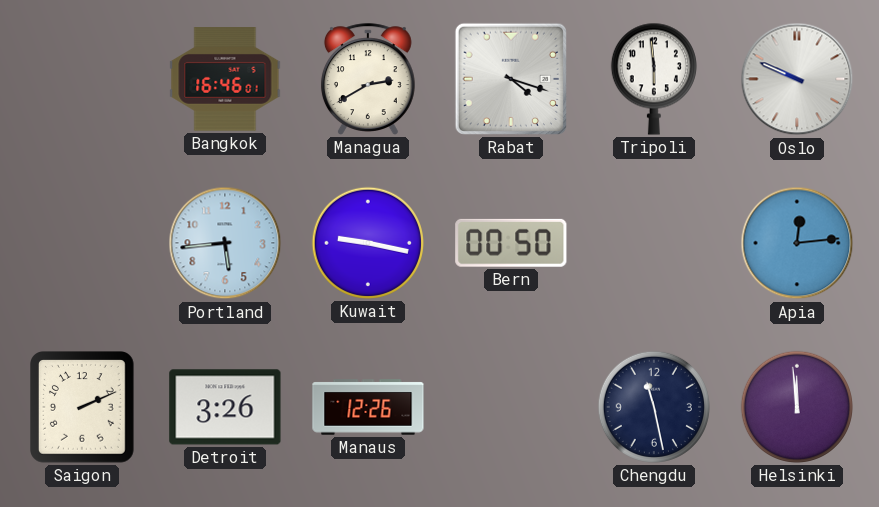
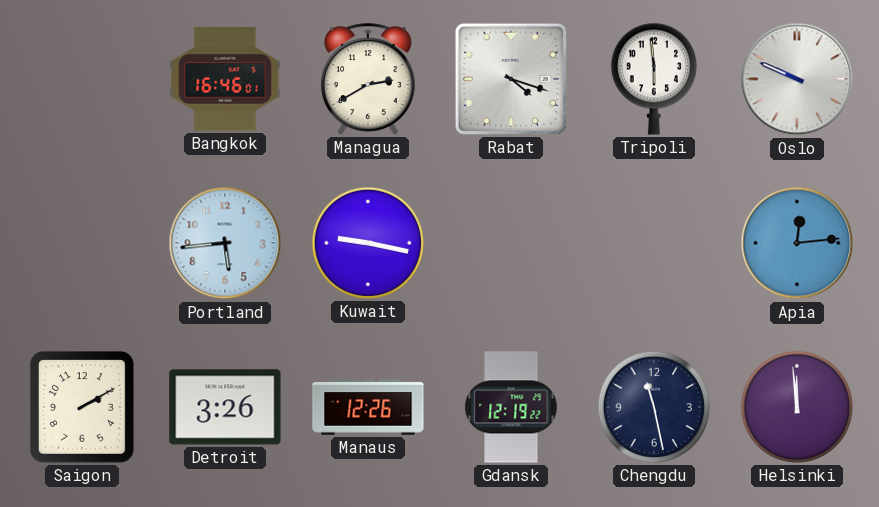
Bern: 00:50 -> none (511, 243)
Saigon: 2:11 -> 2:10 (83, 408)
Gdansk: none -> 12:19 (511, 407)
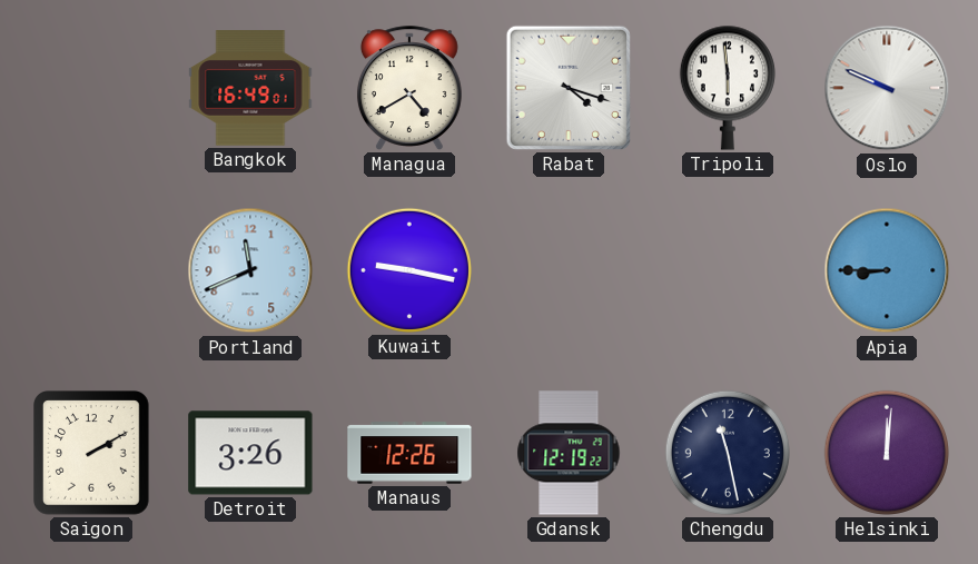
Bangkok: 16:46 -> 16:49 (250, 88)
Managua: 2:40 -> 4:40 (409, 88)
Portland: 5:44 -> 11:41 (250, 270)
Apia: 12:14 -> 8:45 (887, 270)
Helsinki: 11:59 -> 12:01 (887, 453)
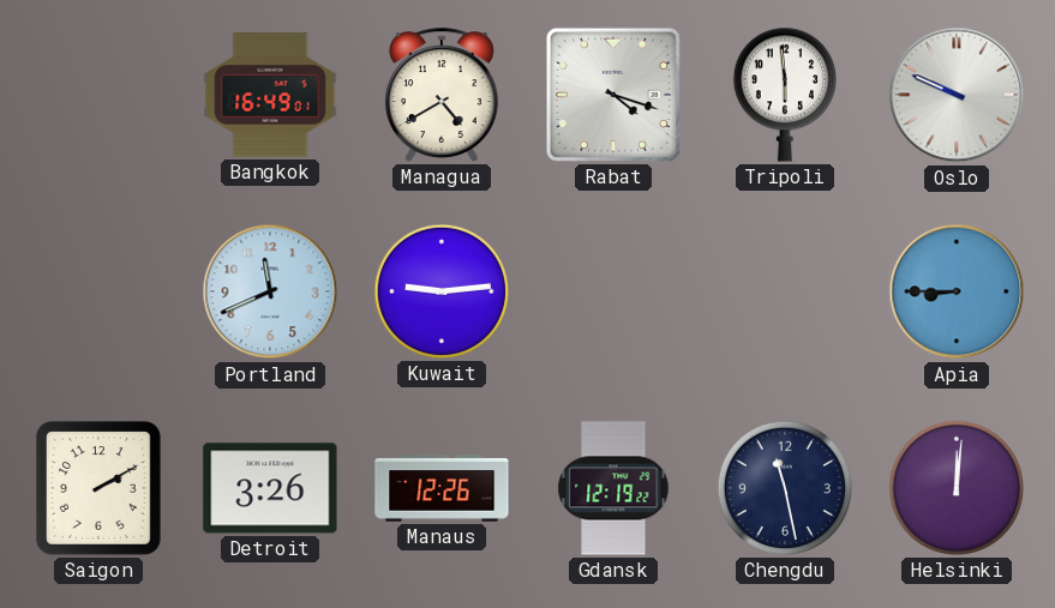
Kuwait: 9:17 -> 9:14 (442, 291)
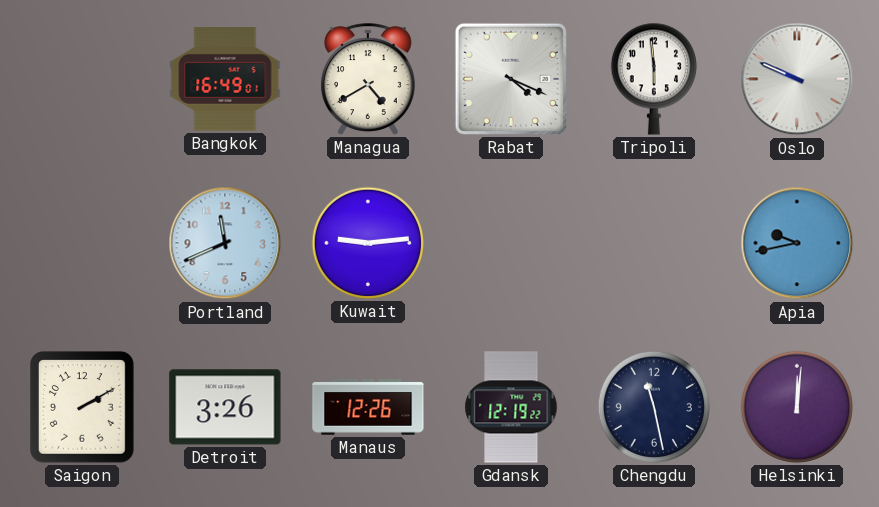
Rabat: 4:18 -> 4:19 (511, 79)
Apia: 8:45 -> 9:43 (797, 243)
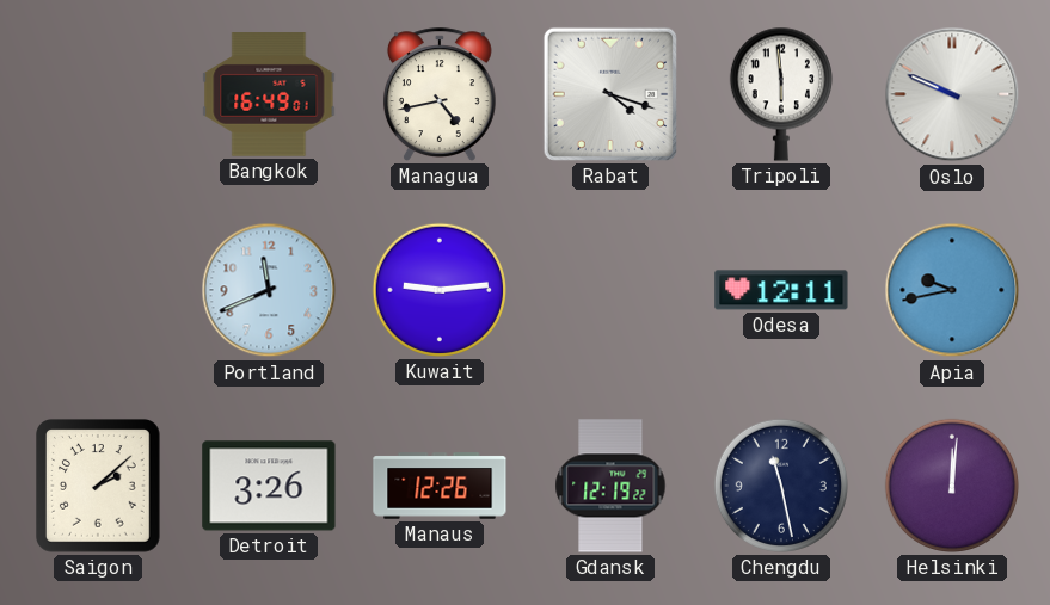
Managua: 4:40 -> 4:43 (440, 94)
Rabat: 4:19 -> 4:18 (610, 94)
Odesa: none -> 12:11 (781, 290)
Saigon: 2:10 -> 2:08 (99, 487)
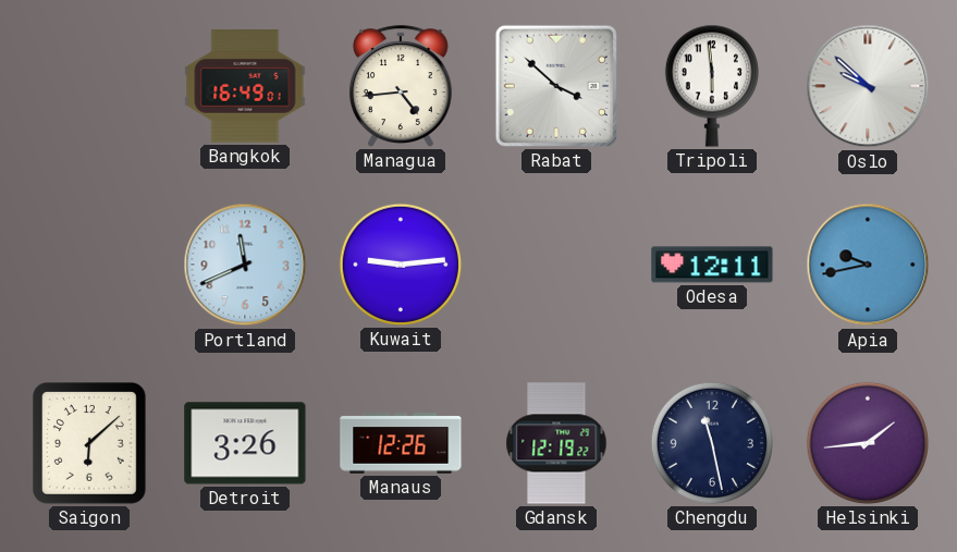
Managua: 4:43 -> 4:44 (401, 86)
Rabat: 4:18 -> 3:52 (556, 86)
Oslo: 9:49 -> 9:52 (868, 86)
Saigon: 2:08 -> 6:08 (90, 444)
Helsinki: 12:01 -> 1:44 (868, 443)
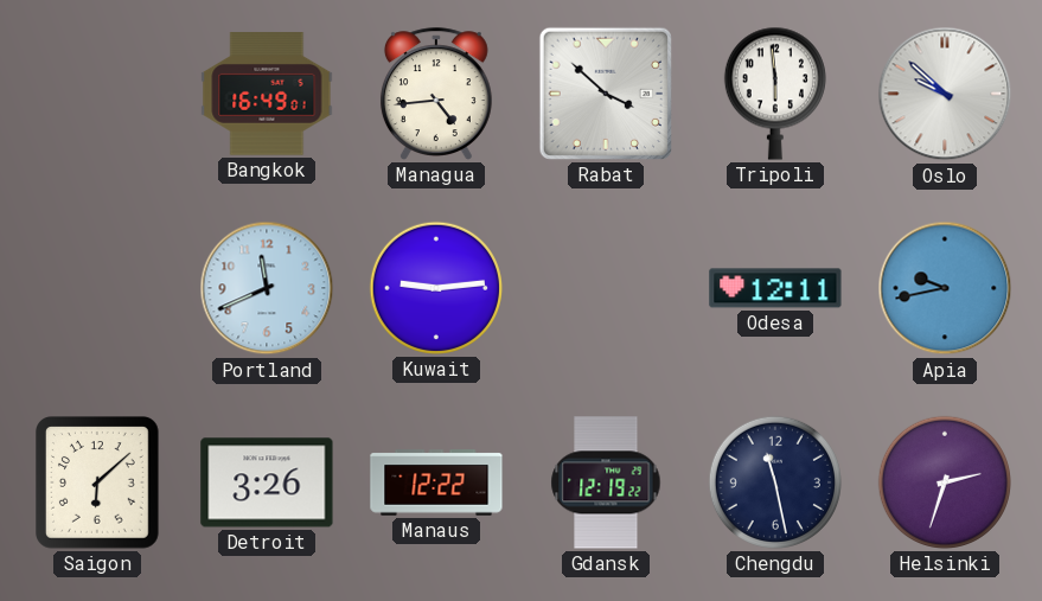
Manaus: 12:26 -> 12:22 (436, 482)
Helsinki: 1:44 -> 2:33 (945, 482)
